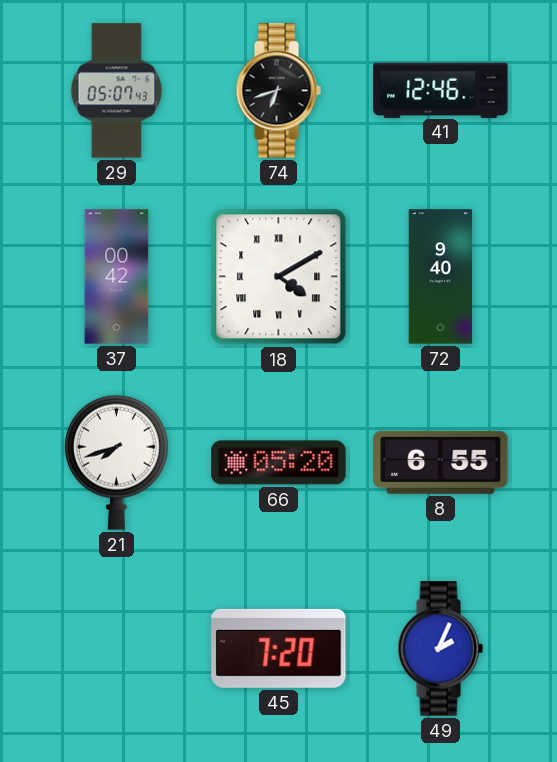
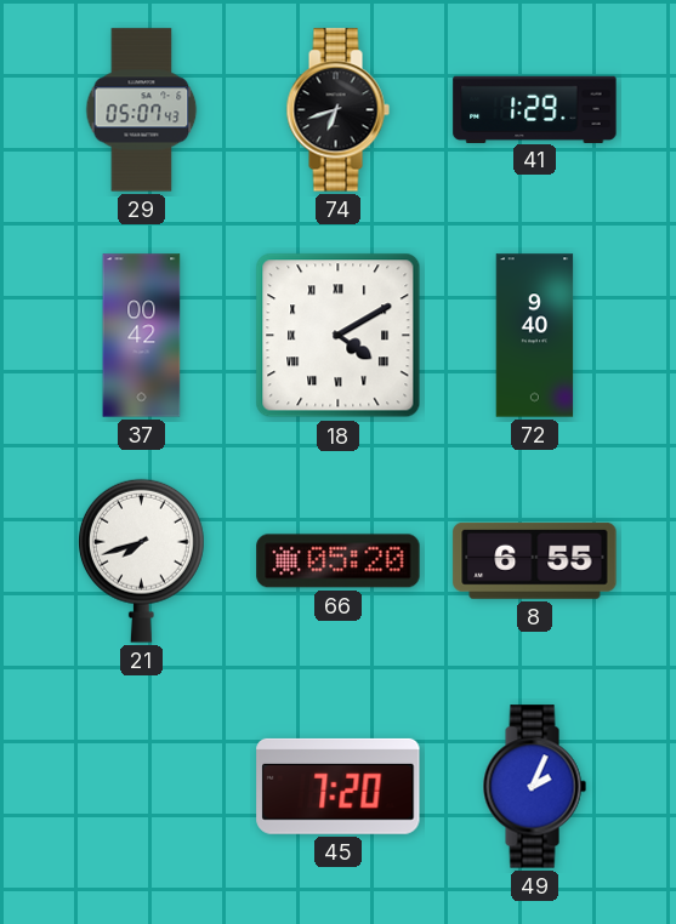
41: 12:46 -> 1:29 (535, 109)
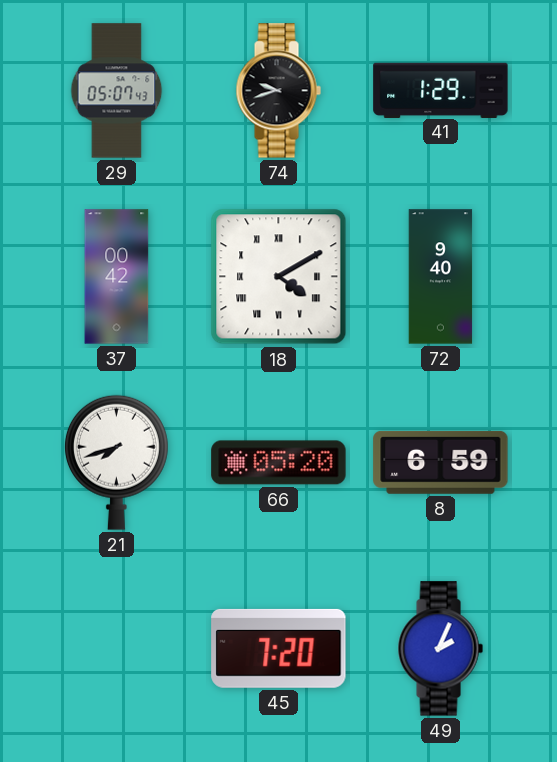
74: 6:42 -> 9:42 (278, 91)
8: 6:55 -> 6:59 (441, 462)
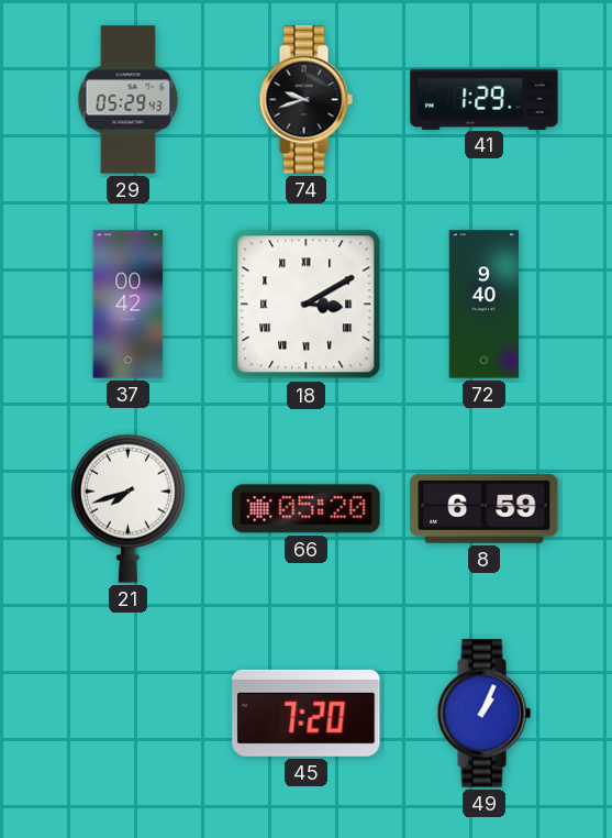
29: 05:07 -> 05:29 (129, 100)
18: 4:10 -> 3:10 (307, 305)
49: 2:04 -> 1:04 (483, 714)
